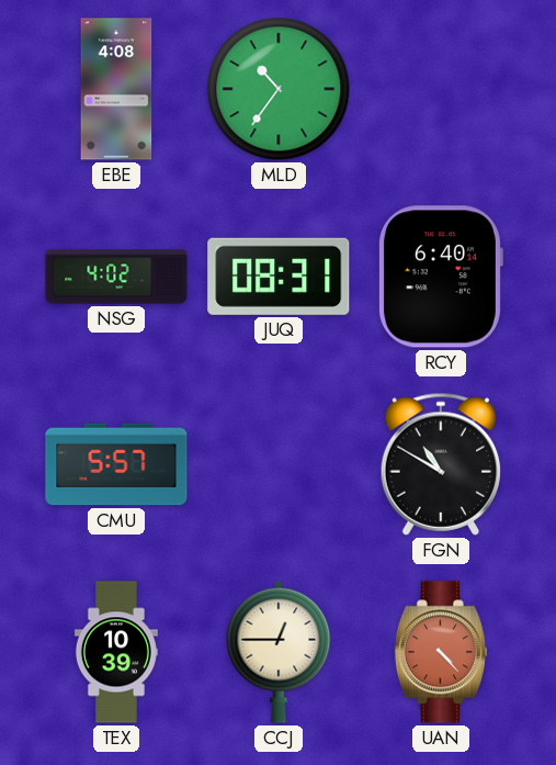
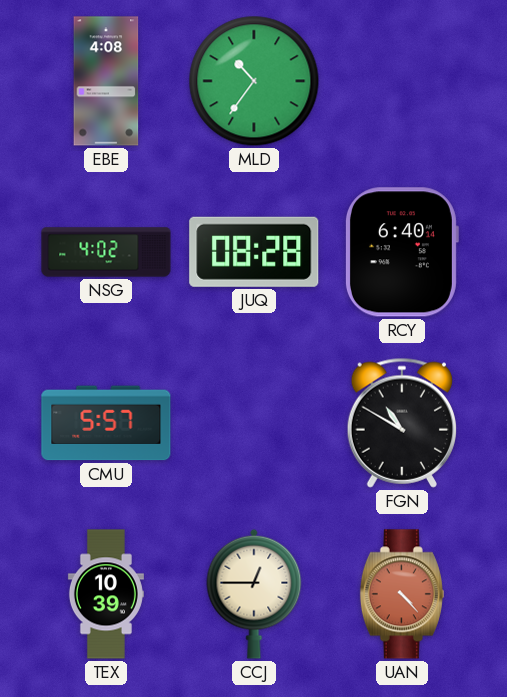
JUQ: 08:31 -> 08:28 (254, 252)
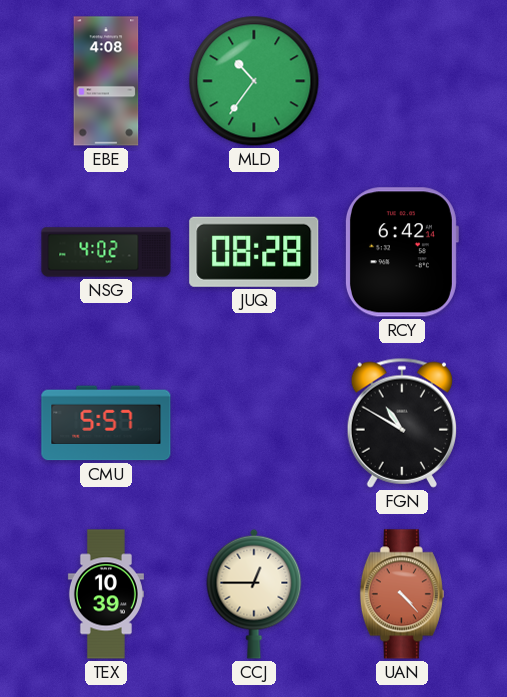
RCY: 6:40 -> 6:42 (401, 252)
